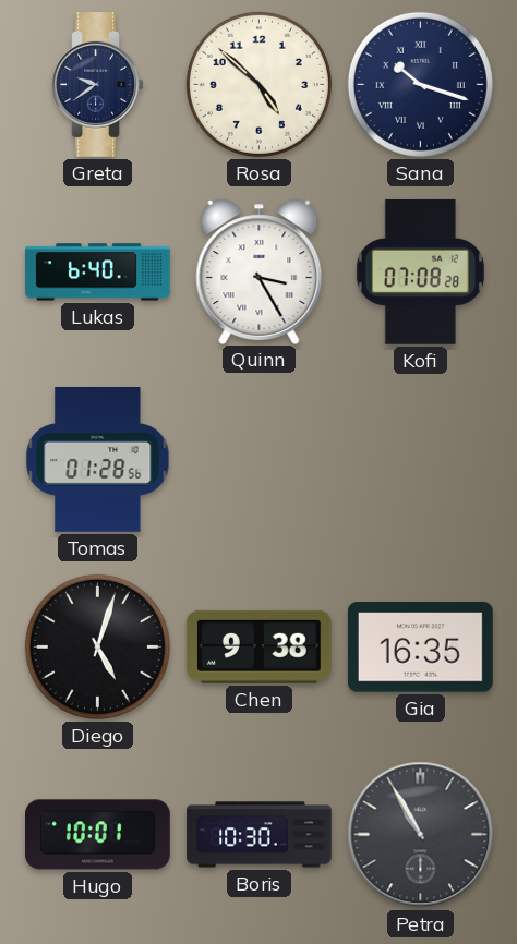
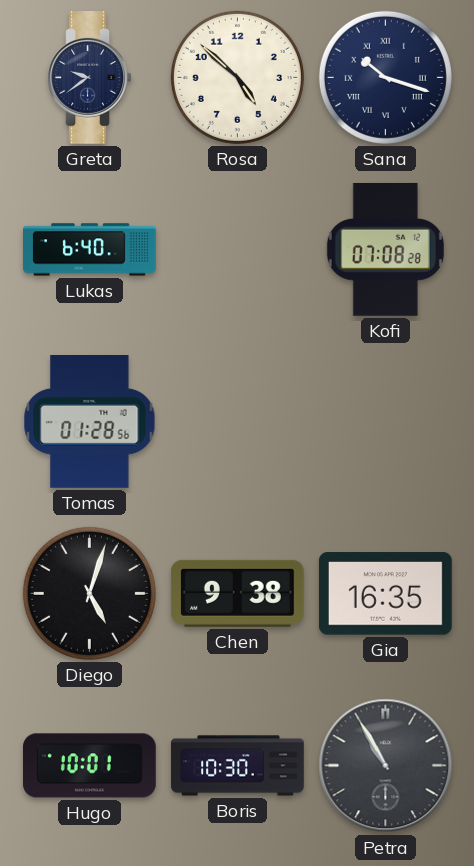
Quinn: 3:25 -> none (260, 271)
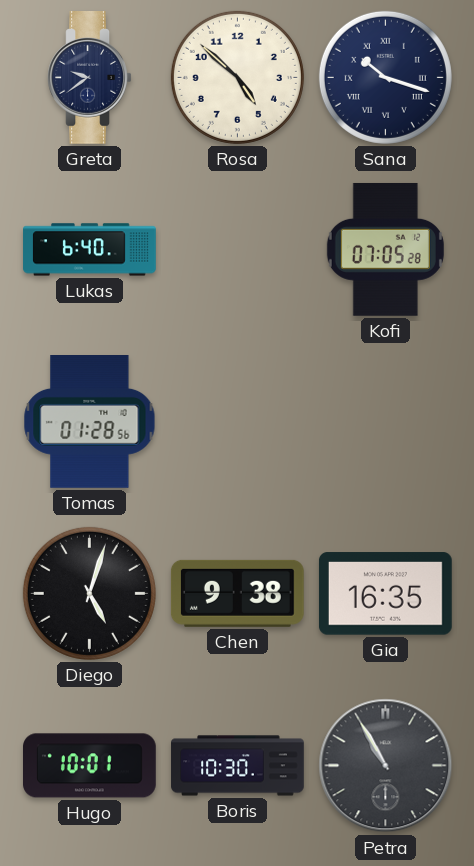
Kofi: 07:08 -> 07:05 (385, 249)
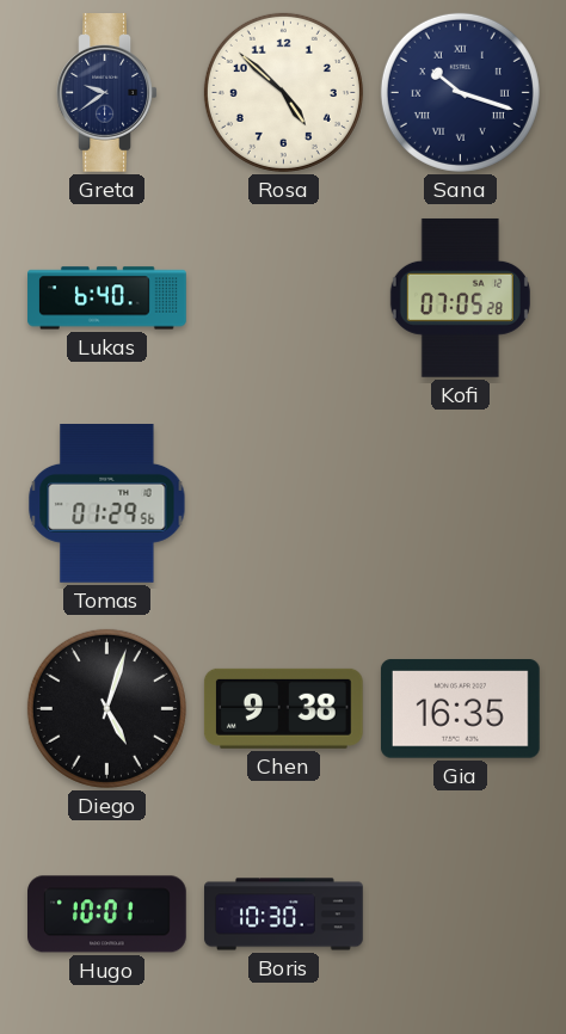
Tomas: 01:28 -> 01:29 (107, 504)
Petra: 10:55 -> none (386, 766)
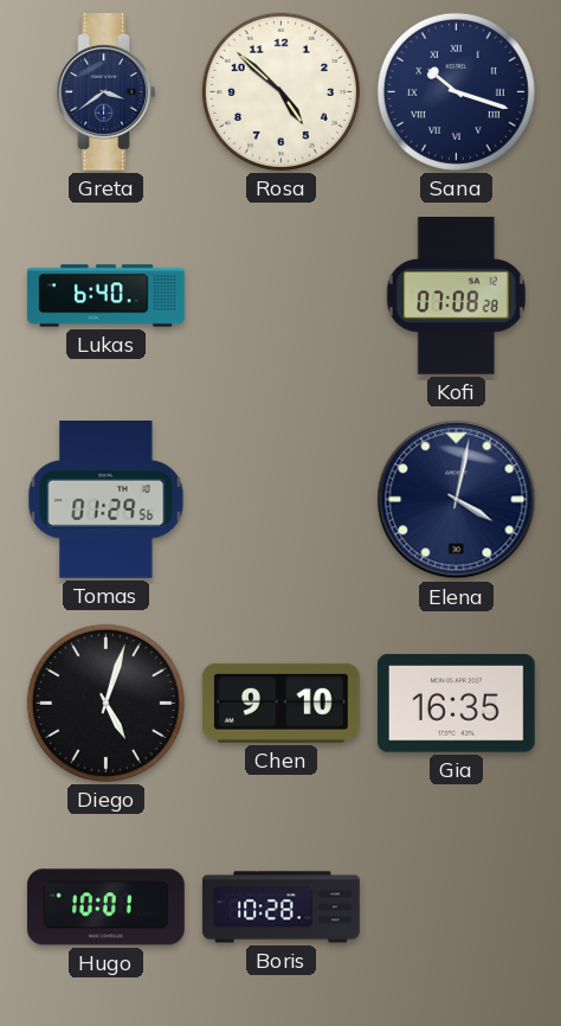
Greta: 9:39 -> 3:39 (107, 92)
Kofi: 07:05 -> 07:08 (456, 295)
Elena: none -> 4:02 (457, 500)
Chen: 9:38 -> 9:10 (280, 703)
Boris: 10:30 -> 10:28 (282, 908)
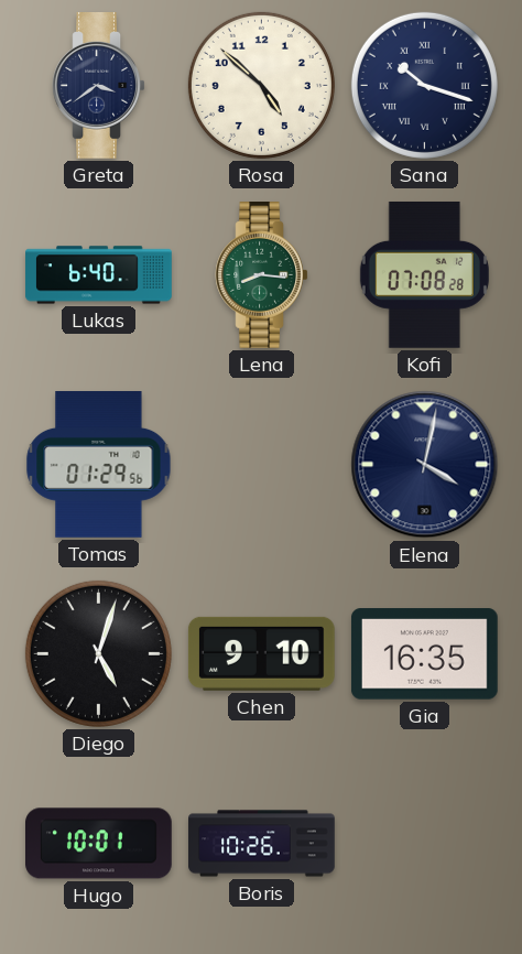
Lena: none -> 8:16 (262, 275)
Boris: 10:28 -> 10:26 (262, 844)
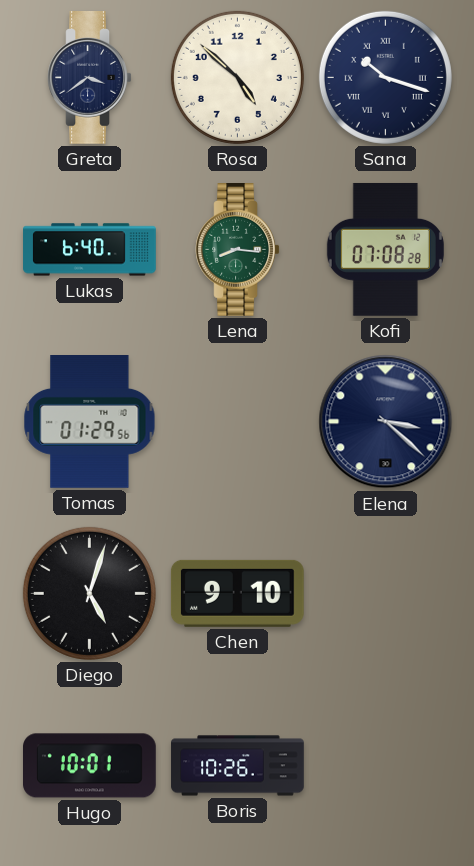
Elena: 4:02 -> 3:22 (386, 422)
Gia: 16:35 -> none (424, 654)
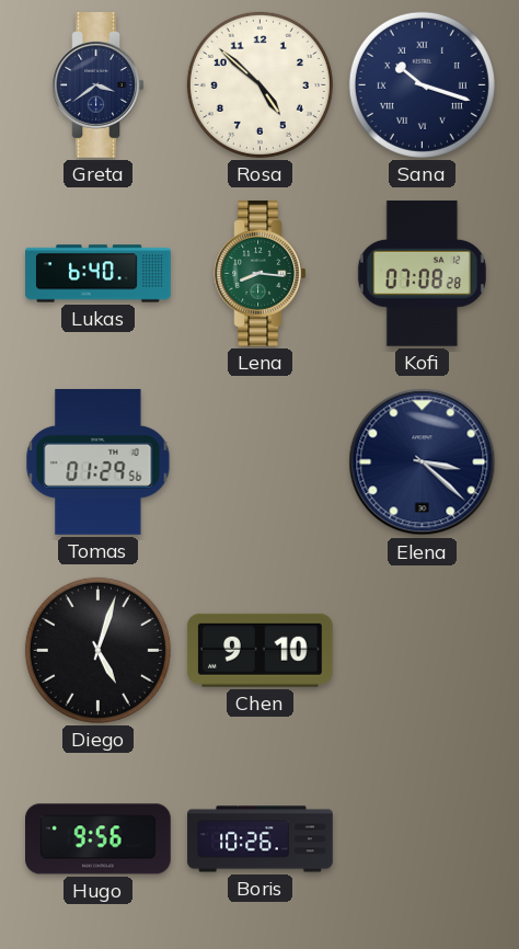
Hugo: 10:01 -> 9:56 (99, 839)
